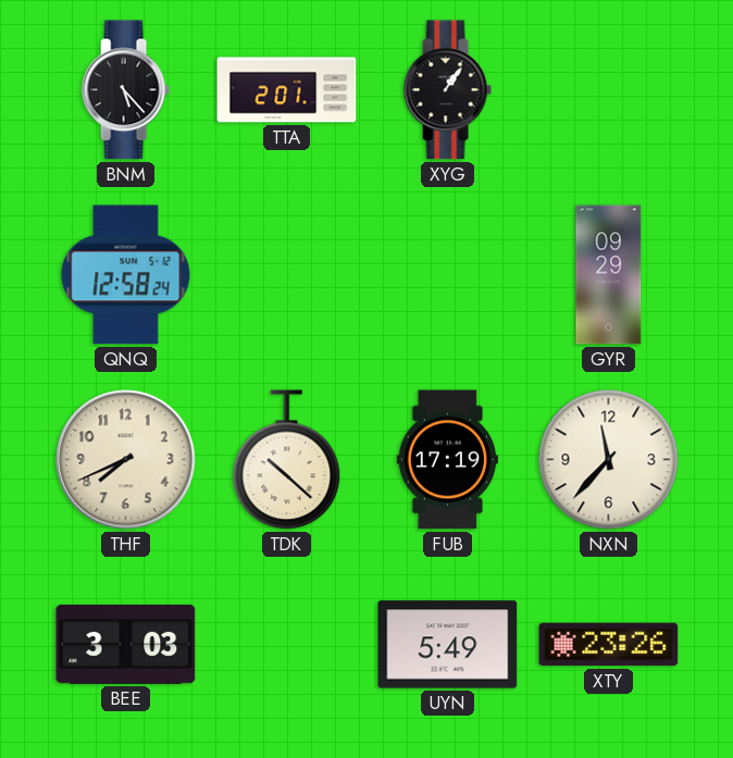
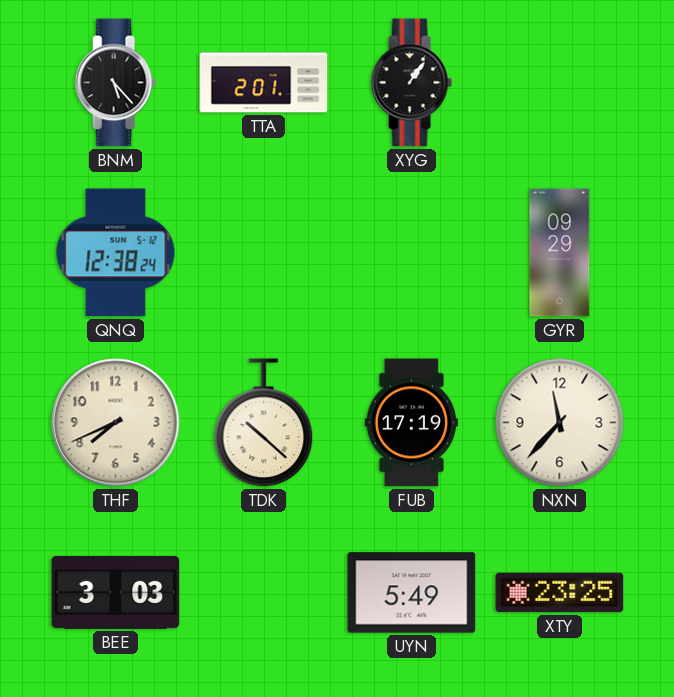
QNQ: 12:58 -> 12:38 (116, 253)
XTY: 23:26 -> 23:25 (560, 593)
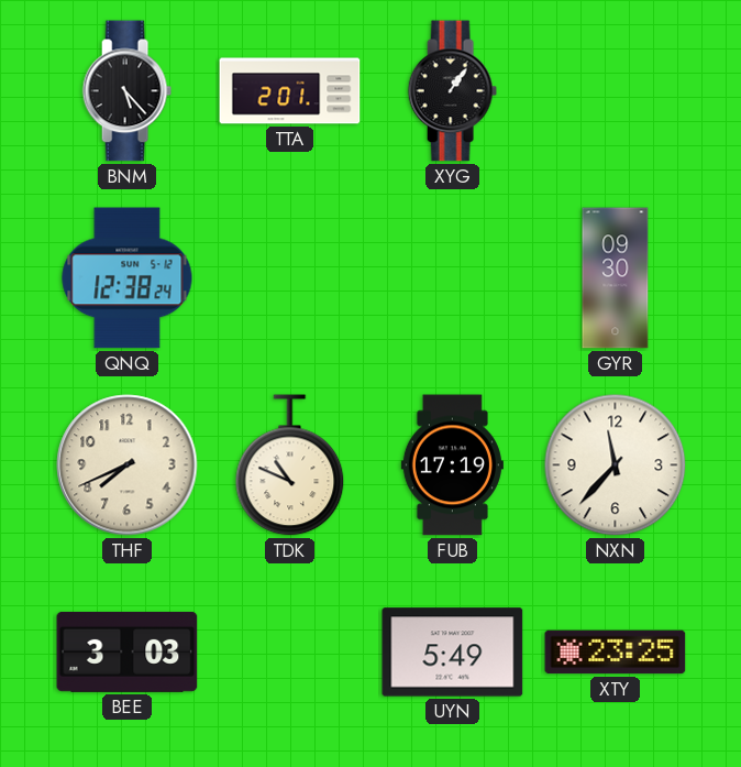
GYR: 09:29 -> 09:30 (616, 278)
TDK: 10:22 -> 10:49 (290, 465)
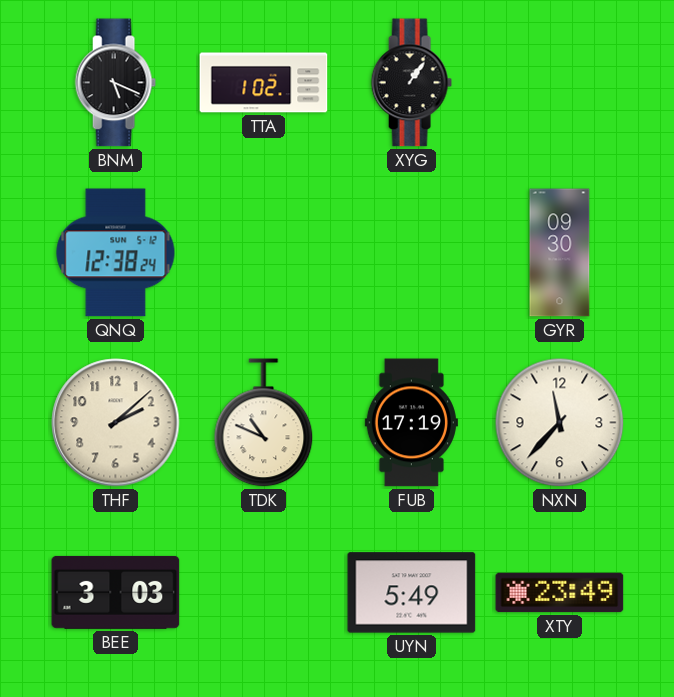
BNM: 5:23 -> 5:19 (115, 83)
TTA: 2:01 -> 1:02 (264, 83)
THF: 7:41 -> 2:08 (116, 423)
XTY: 23:25 -> 23:49 (560, 593)
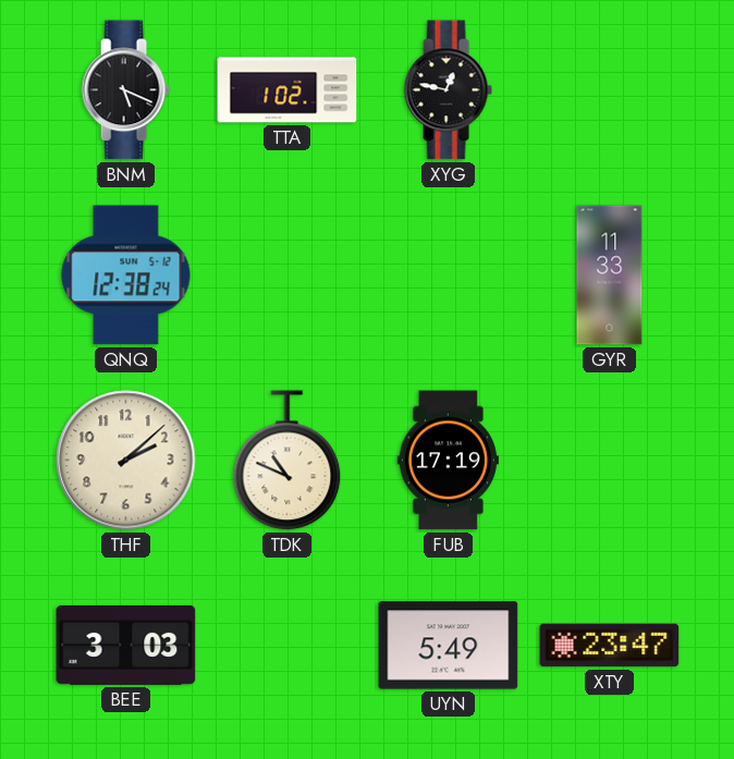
XYG: 1:06 -> 12:47 (448, 90)
GYR: 09:30 -> 11:33 (610, 276)
NXN: 11:37 -> none (560, 423)
XTY: 23:49 -> 23:47 (610, 646)
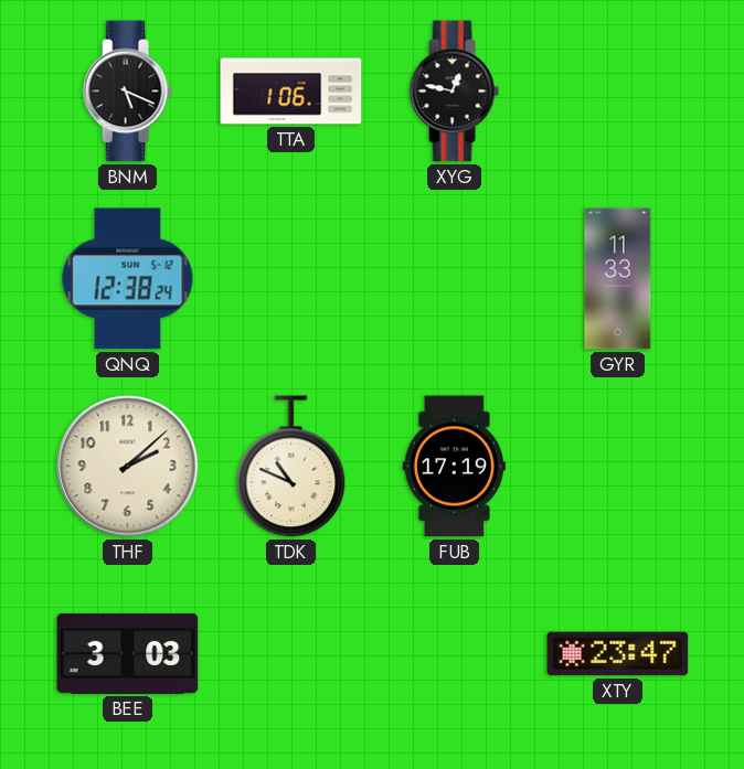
TTA: 1:02 -> 1:06 (291, 92)
UYN: 5:49 -> none (449, 646)
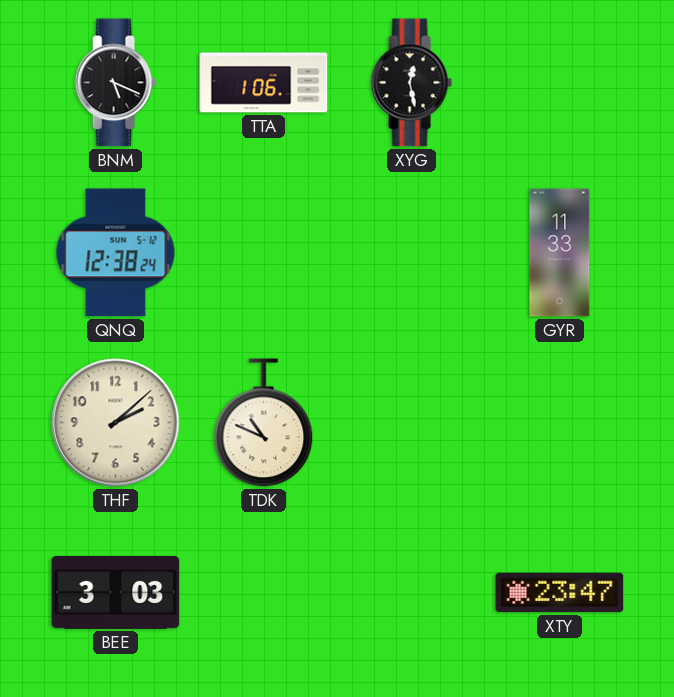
XYG: 12:47 -> 12:28 (411, 83)
FUB: 17:19 -> none (454, 467)
